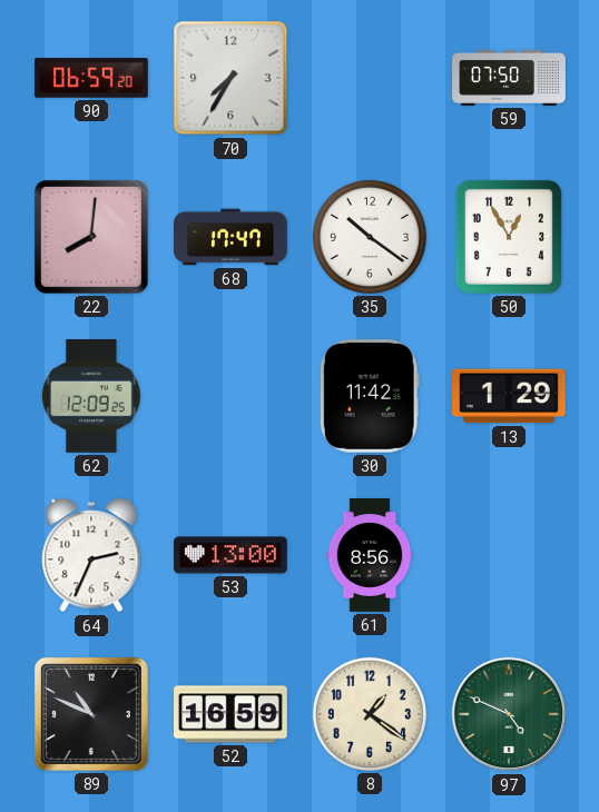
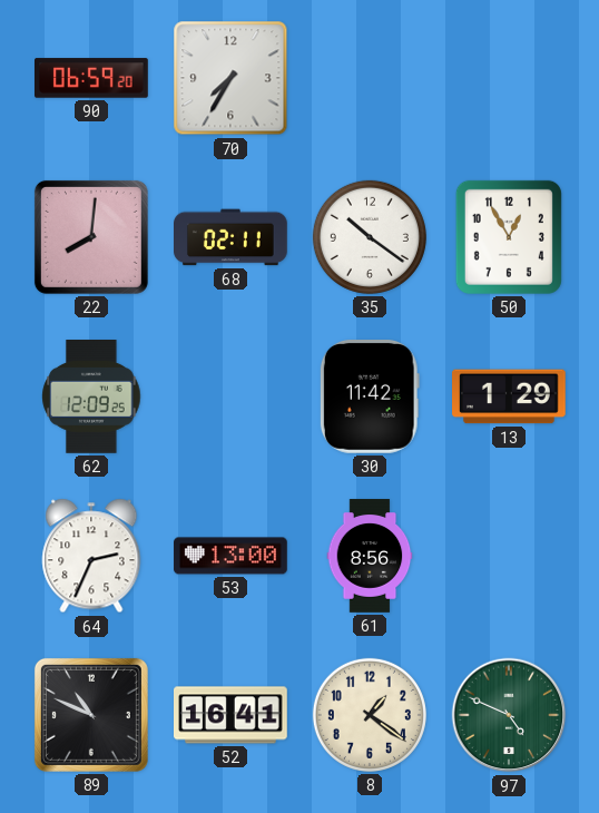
59: 07:50 -> none (509, 78)
68: 17:47 -> 02:11 (232, 237)
52: 16:59 -> 16:41 (232, 715)
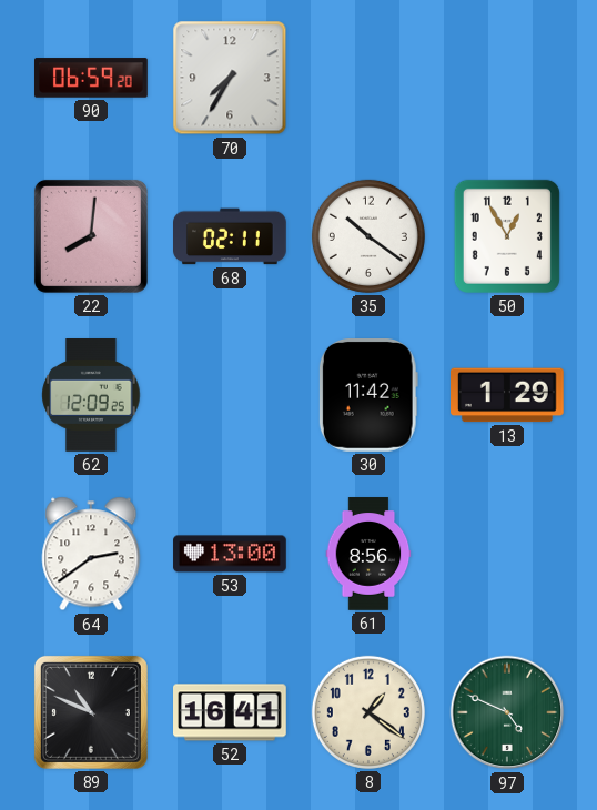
64: 2:34 -> 2:39 (91, 554)
